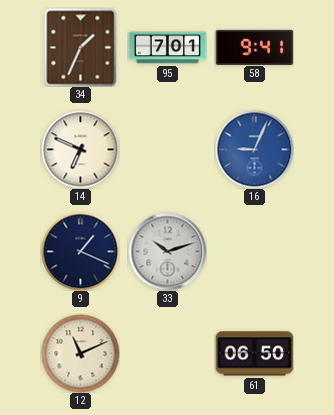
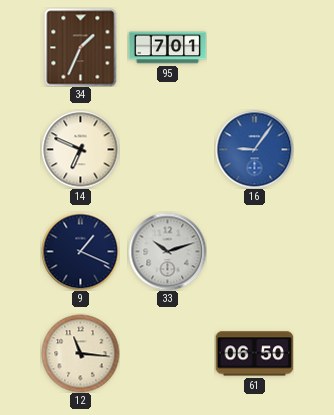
58: 9:41 -> none (254, 47)
16: 9:04 -> 9:06 (254, 149)
12: 11:11 -> 11:16 (80, 353)
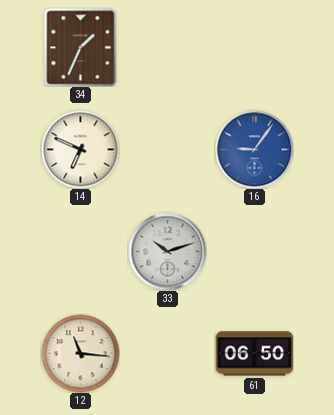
95: 7:01 -> none (167, 48)
9: 1:19 -> none (80, 251)
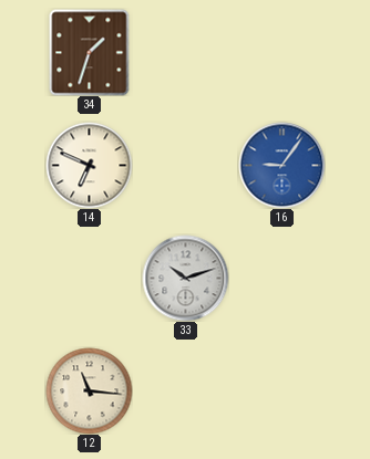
34: 1:34 -> 1:33 (90, 52)
61: 06:50 -> none (254, 354)
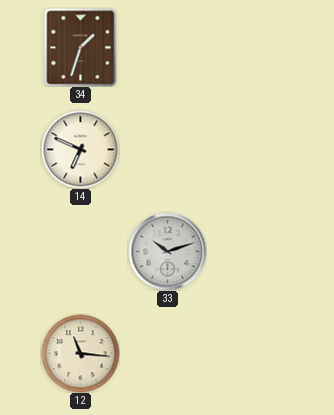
16: 9:06 -> none (281, 165)
